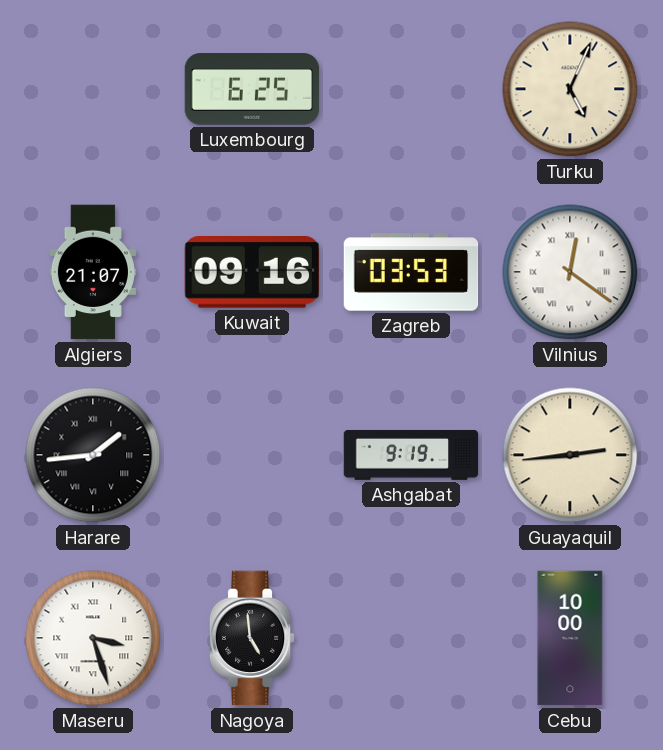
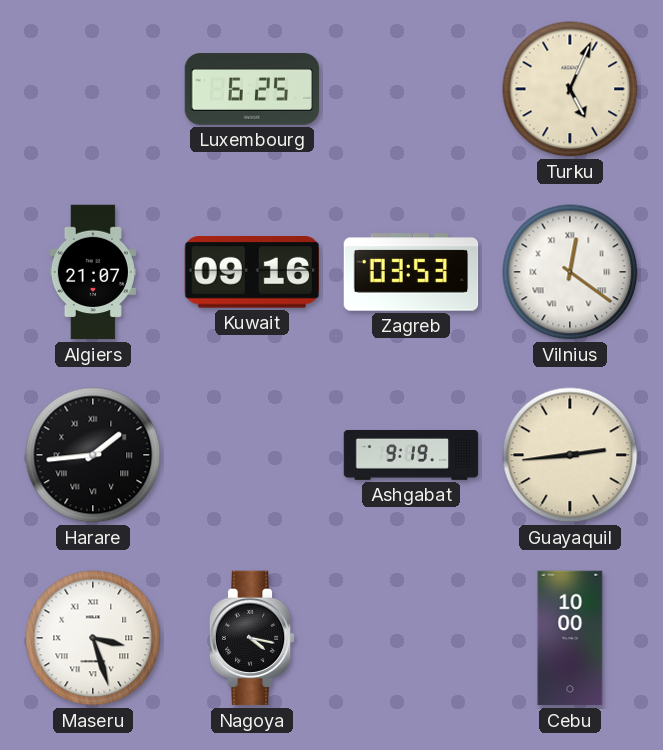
Nagoya: 4:59 -> 4:17 (252, 638)
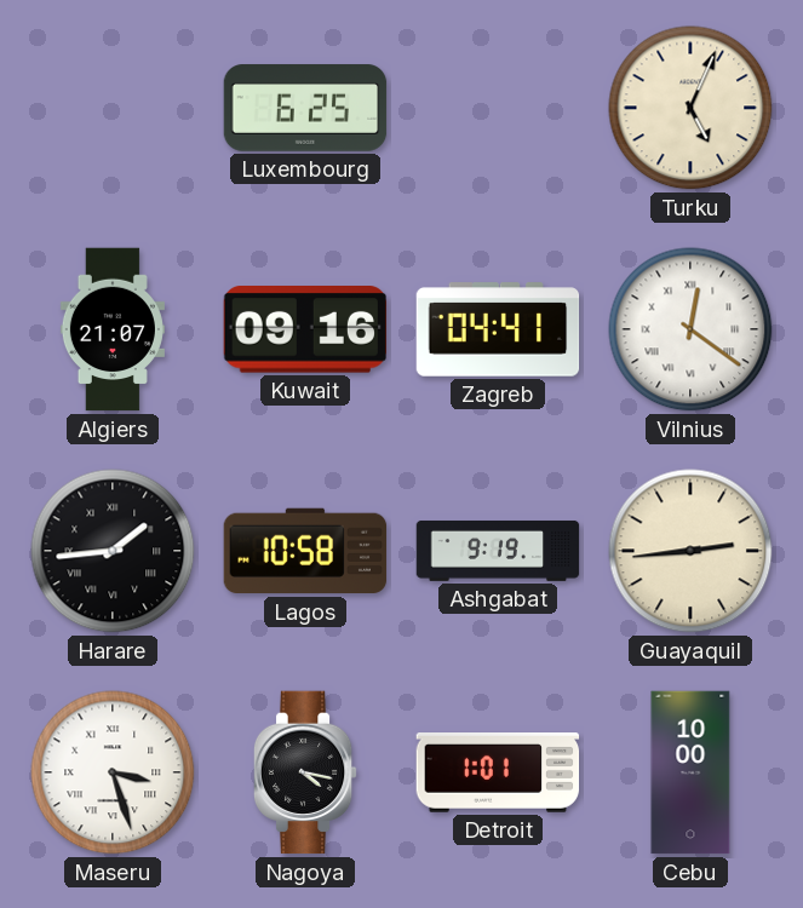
Zagreb: 03:53 -> 04:41 (498, 329)
Lagos: none -> 10:58 (305, 551)
Detroit: none -> 1:01 (498, 774)
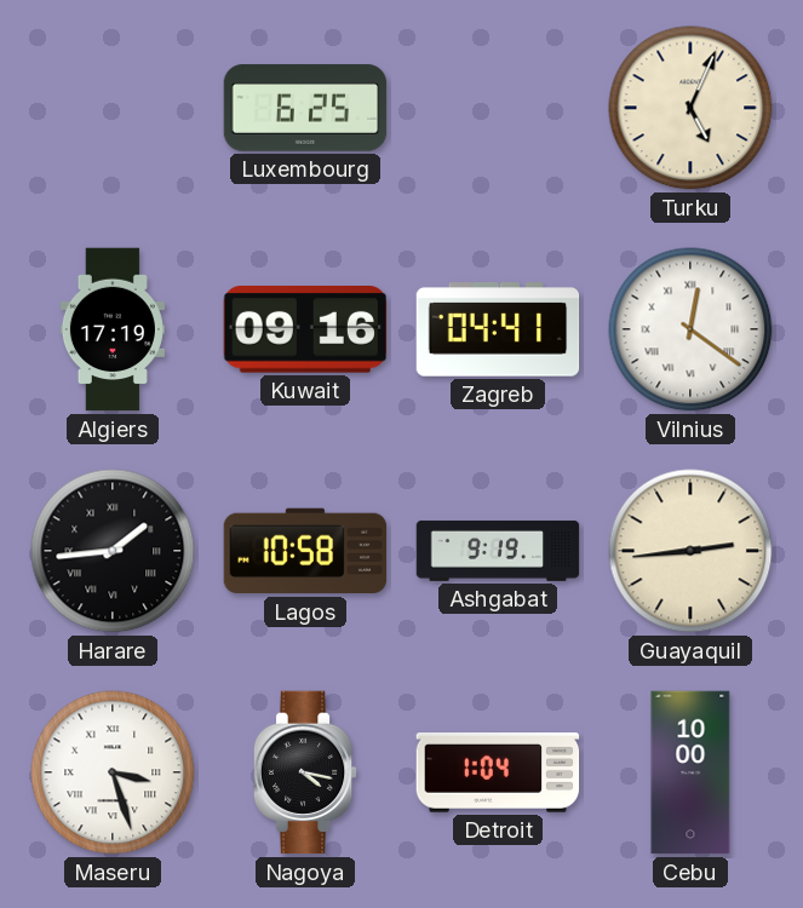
Algiers: 21:07 -> 17:19 (113, 329)
Detroit: 1:01 -> 1:04 (498, 774)
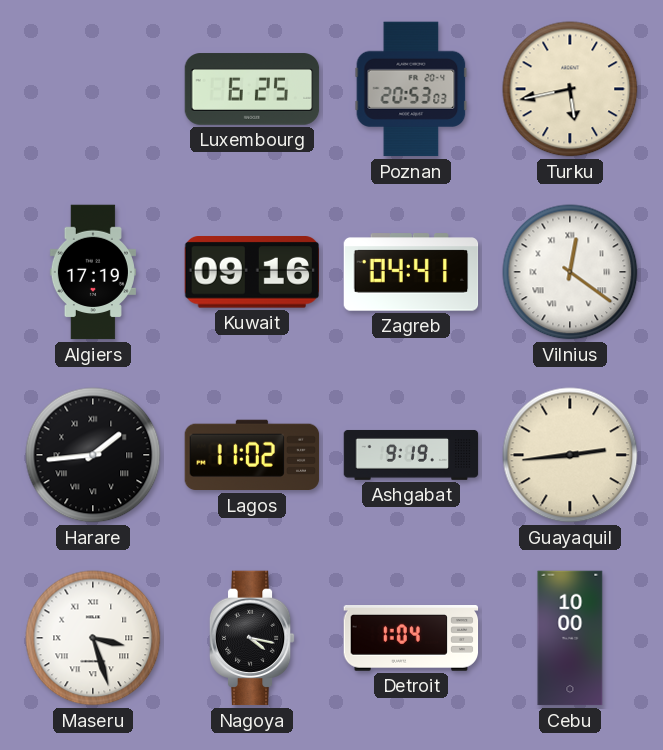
Poznan: none -> 20:53 (411, 89)
Turku: 5:04 -> 5:43 (570, 89)
Lagos: 10:58 -> 11:02 (252, 455)
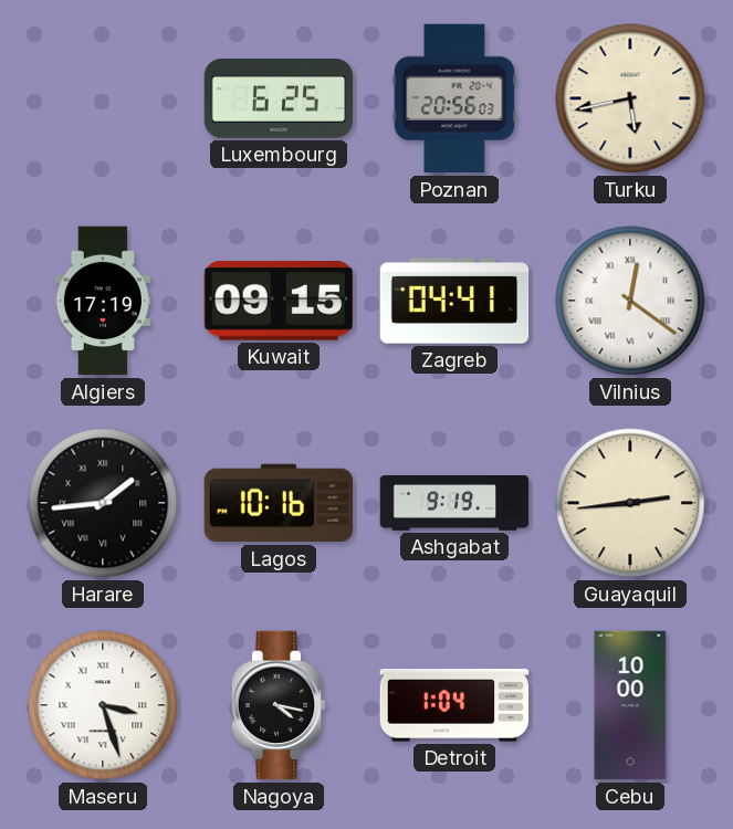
Poznan: 20:53 -> 20:56 (454, 98)
Kuwait: 09:16 -> 09:15 (278, 301)
Lagos: 11:02 -> 10:16 (279, 503)
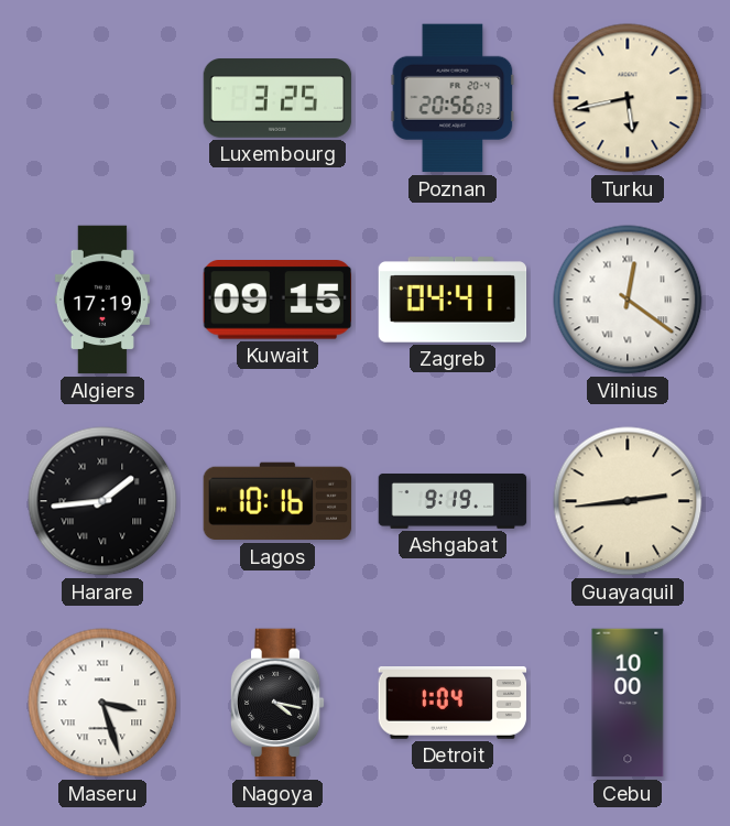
Luxembourg: 6:25 -> 3:25 (277, 98)
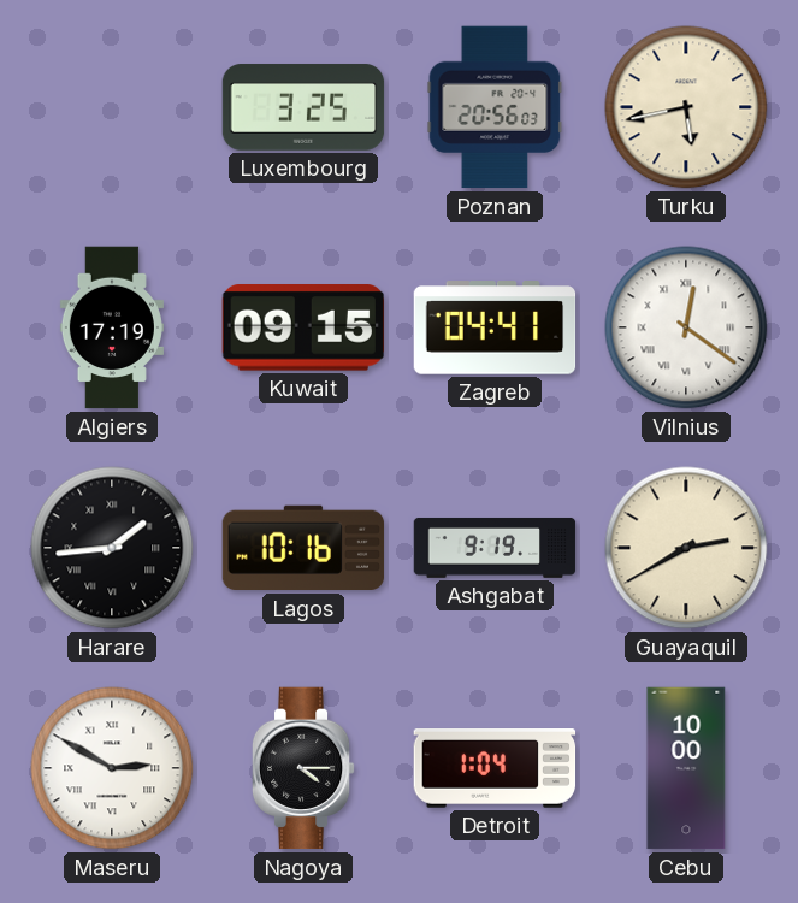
Guayaquil: 2:44 -> 2:40 (686, 548)
Maseru: 3:27 -> 2:50 (112, 768)
Nagoya: 4:17 -> 4:15 (303, 768)
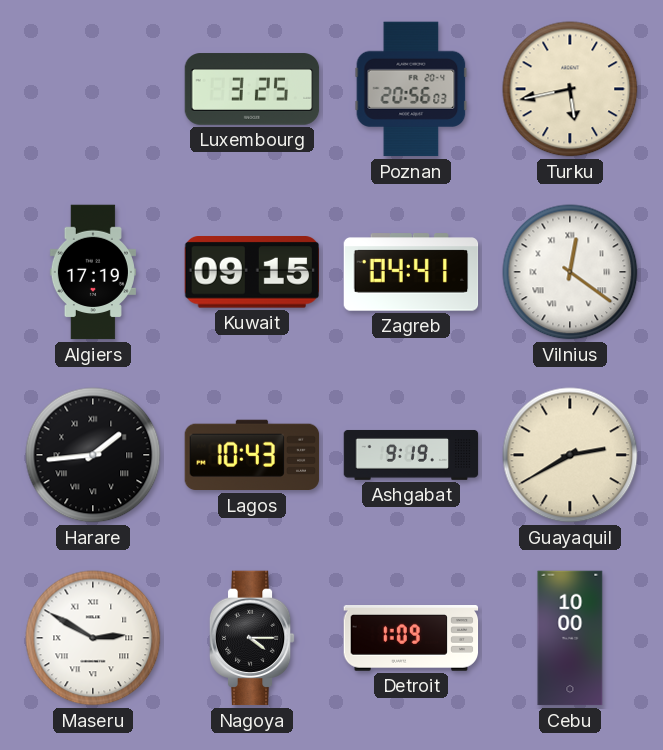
Lagos: 10:16 -> 10:43 (252, 455)
Detroit: 1:04 -> 1:09 (411, 639)
